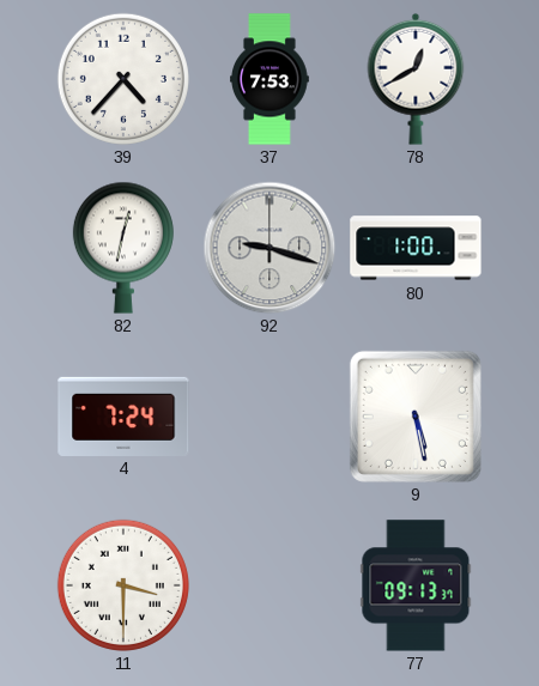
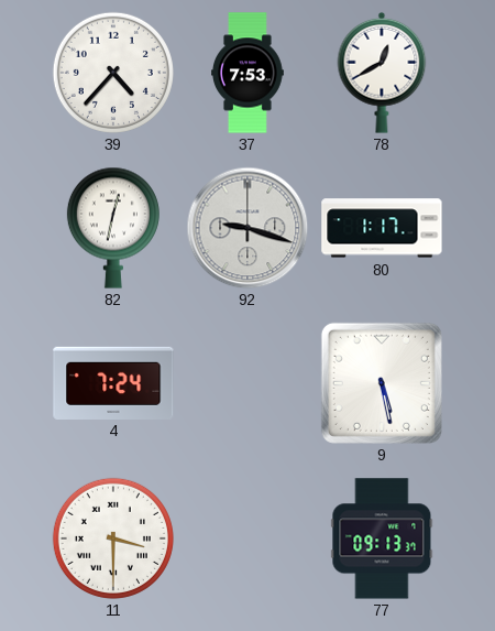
80: 1:00 -> 1:17 (382, 228)
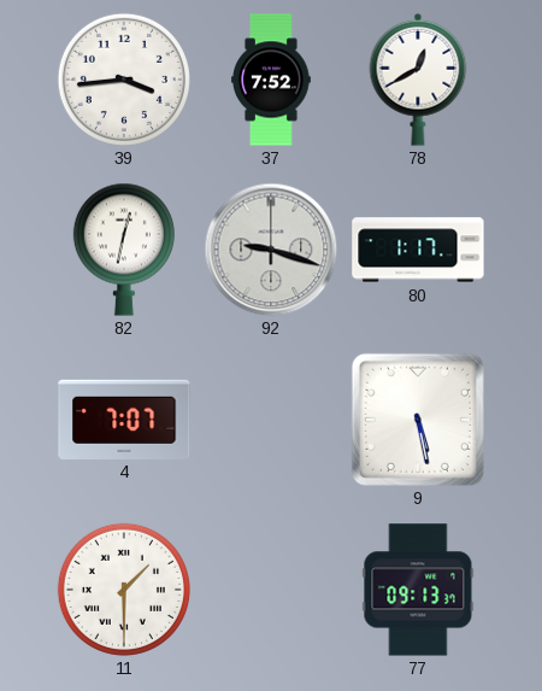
39: 4:37 -> 3:44 (124, 80)
37: 7:53 -> 7:52 (272, 80)
4: 7:24 -> 7:07 (124, 418)
11: 3:30 -> 1:30 (124, 590)
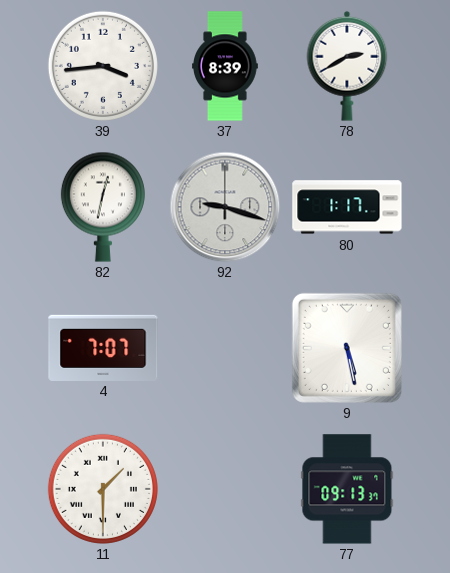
37: 7:52 -> 8:39 (226, 66)
78: 12:40 -> 2:40 (347, 66)
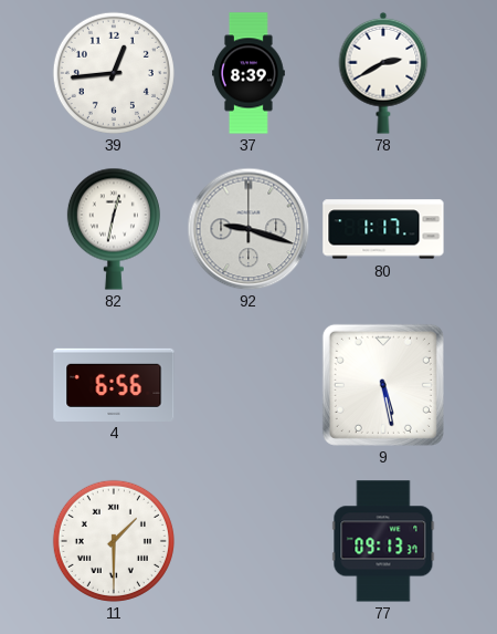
39: 3:44 -> 12:44 (114, 73)
4: 7:07 -> 6:56 (114, 384)
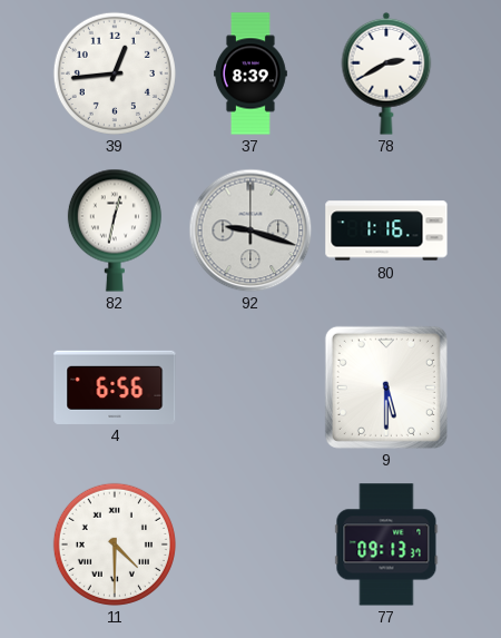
80: 1:17 -> 1:16 (386, 230)
9: 5:28 -> 5:30 (386, 387)
11: 1:30 -> 4:30 (115, 544)
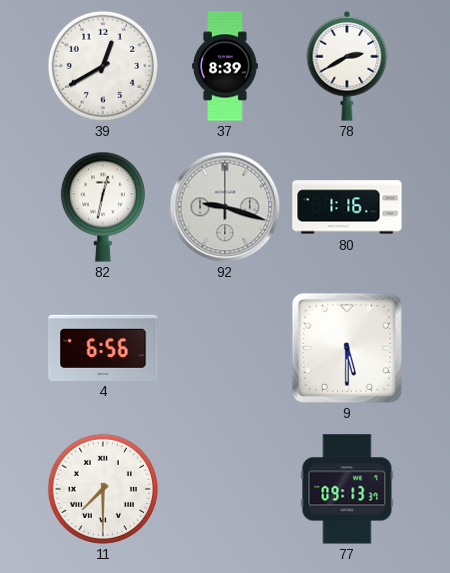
39: 12:44 -> 12:40 (103, 66)
11: 4:30 -> 7:30 (103, 489)
